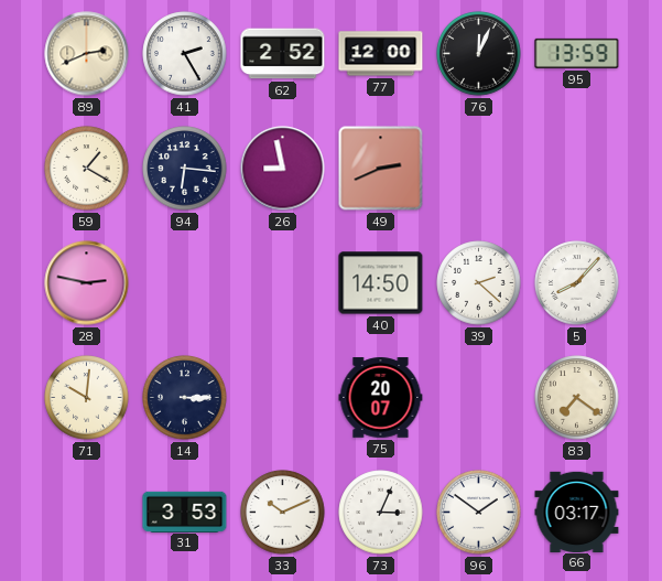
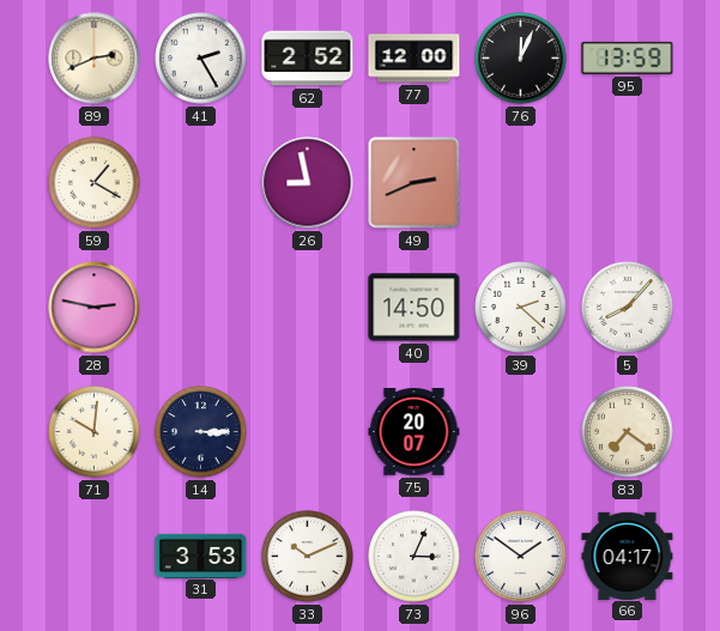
94: 6:16 -> none (185, 169)
66: 03:17 -> 04:17 (628, 556)
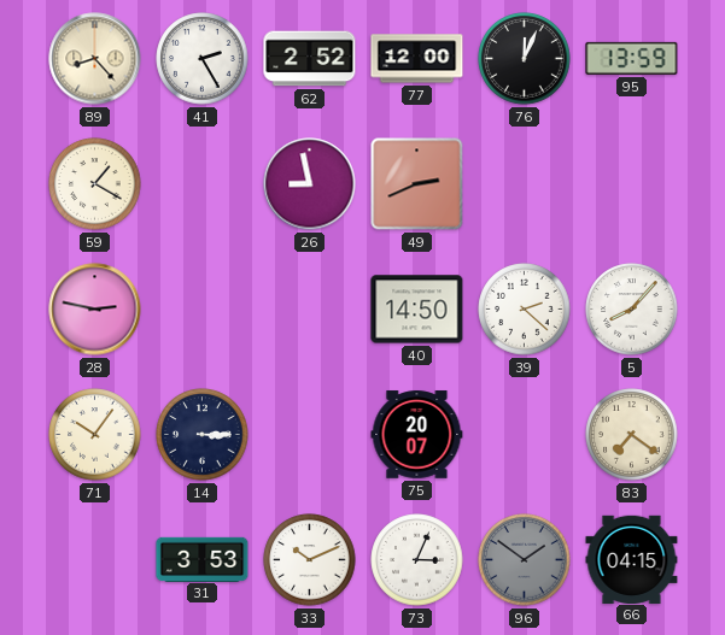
89: 2:41 -> 8:23 (95, 59)
71: 10:01 -> 10:06 (95, 435)
96 dial: white -> grey (525, 560)
66: 04:17 -> 04:15 (632, 559)
